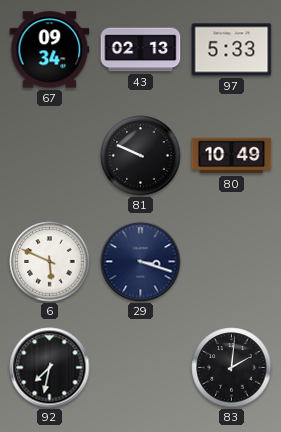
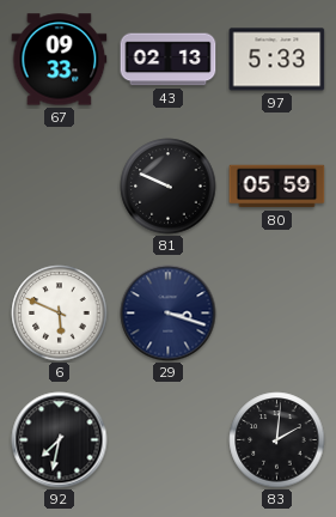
67: 09:34 -> 09:33 (60, 60)
80: 10:49 -> 05:59 (277, 187)
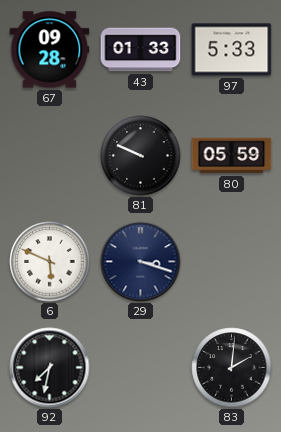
67: 09:33 -> 09:28 (50, 50)
43: 02:13 -> 01:33 (141, 50)
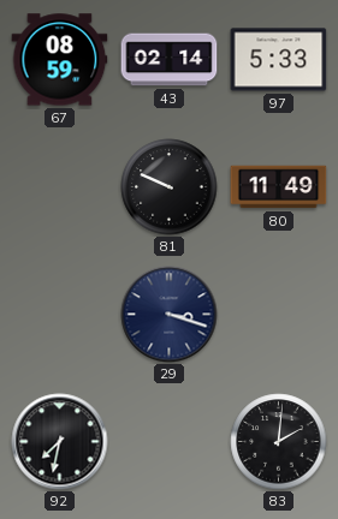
67: 09:28 -> 08:59 (60, 60)
43: 01:33 -> 02:14 (170, 60)
80: 05:59 -> 11:49 (279, 187)
6: 5:49 -> none (50, 262)
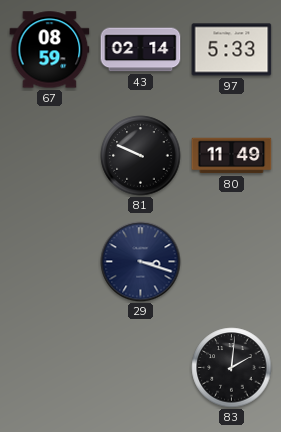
92: 7:32 -> none (60, 442)
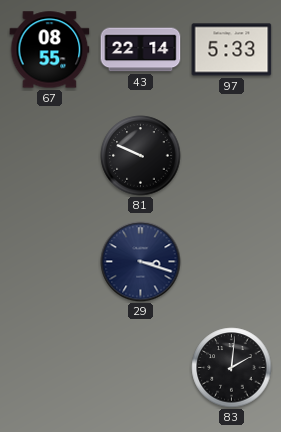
67: 08:59 -> 08:55 (50, 50)
43: 02:14 -> 22:14 (141, 50)
80: 11:49 -> none (232, 156)
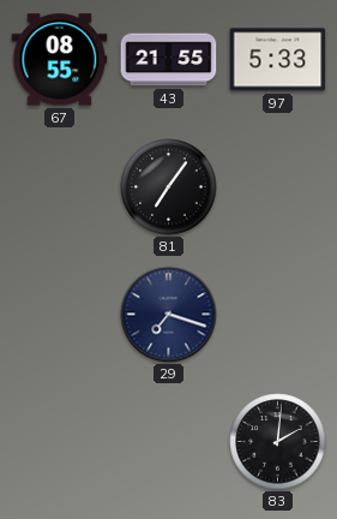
43: 22:14 -> 21:55 (169, 60)
81: 9:49 -> 7:06 (169, 187)
29: 3:18 -> 7:18 (169, 315)
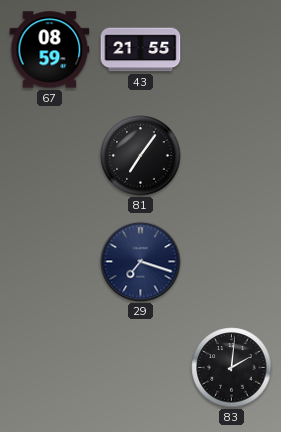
67: 08:55 -> 08:59 (50, 50)
97: 5:33 -> none (278, 60)
